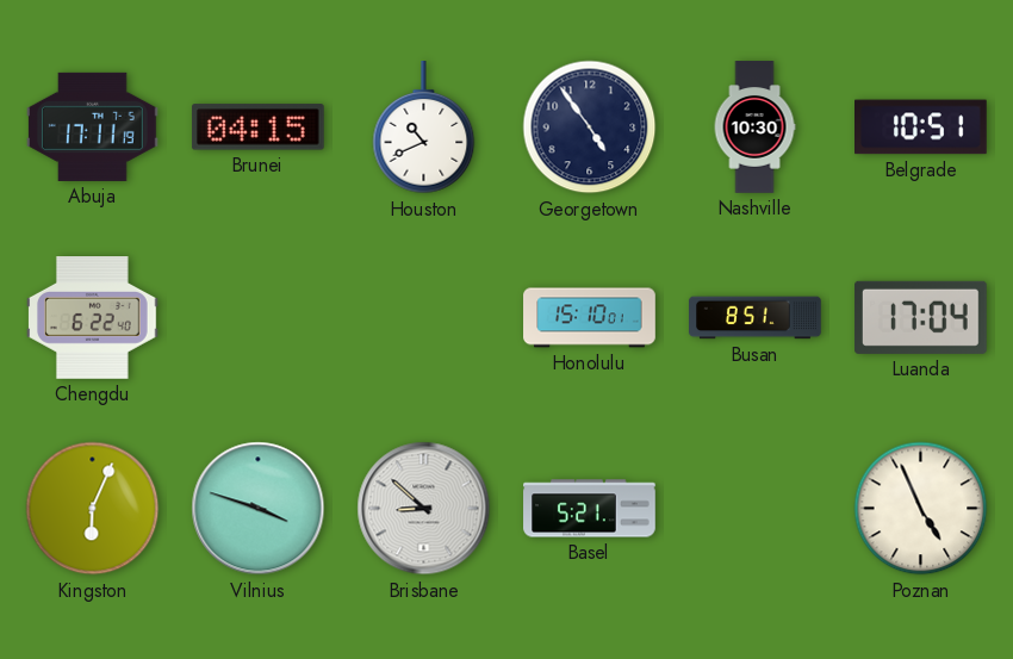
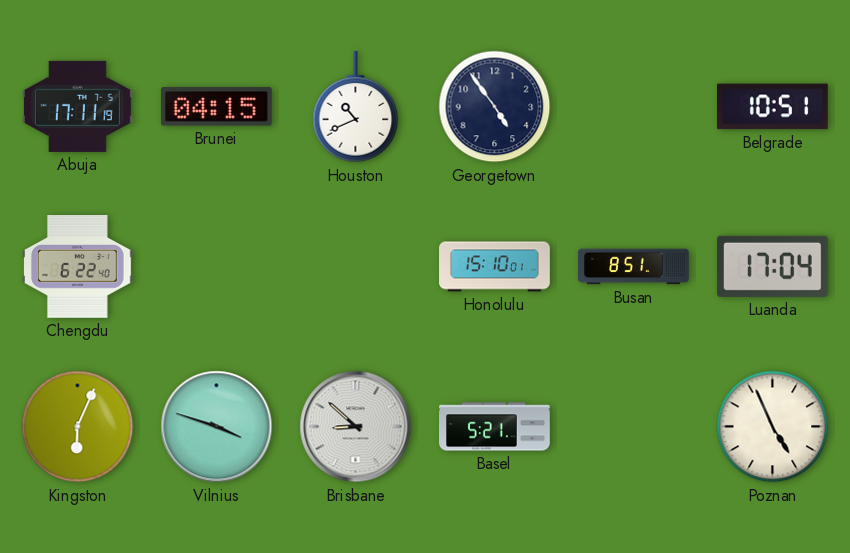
Nashville: 10:30 -> none (754, 128)
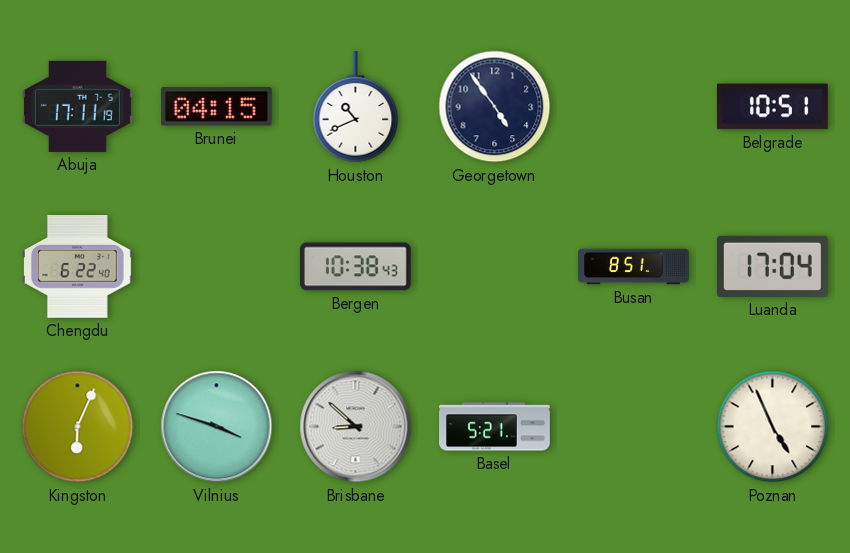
Bergen: none -> 10:38 (355, 267)
Honolulu: 15:10 -> none (495, 267)
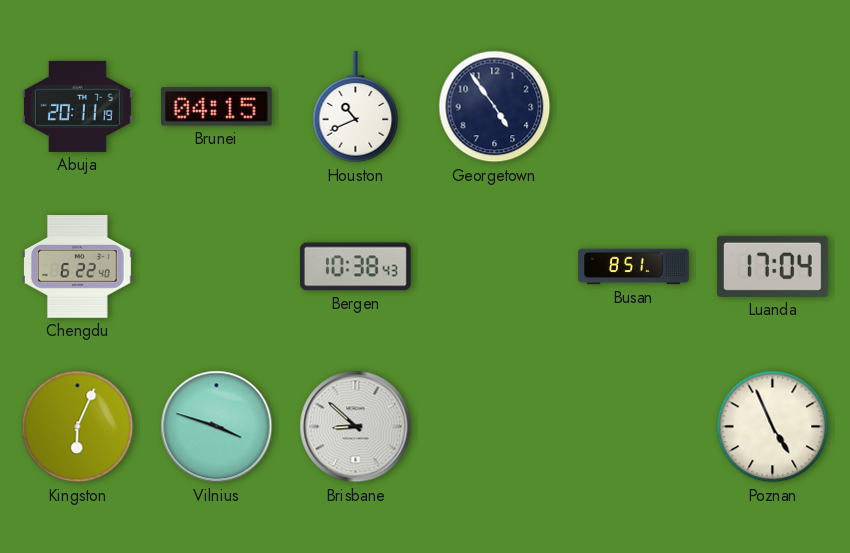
Abuja: 17:11 -> 20:11 (78, 106)
Belgrade: 10:51 -> none (773, 107)
Basel: 5:21 -> none (495, 427)
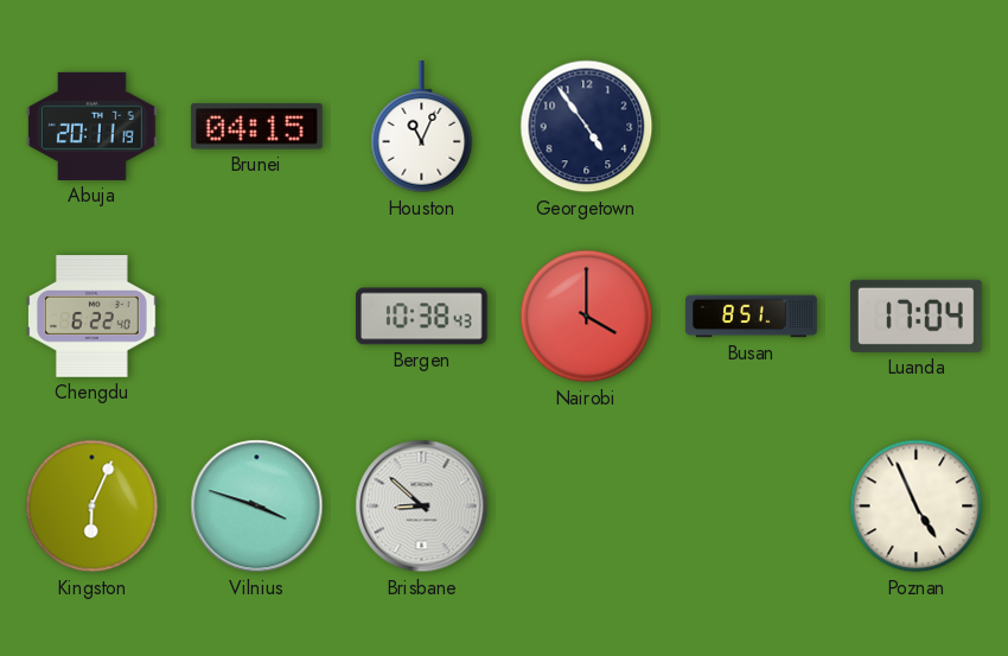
Houston: 10:41 -> 11:04 (422, 128)
Nairobi: none -> 4:00 (587, 317)
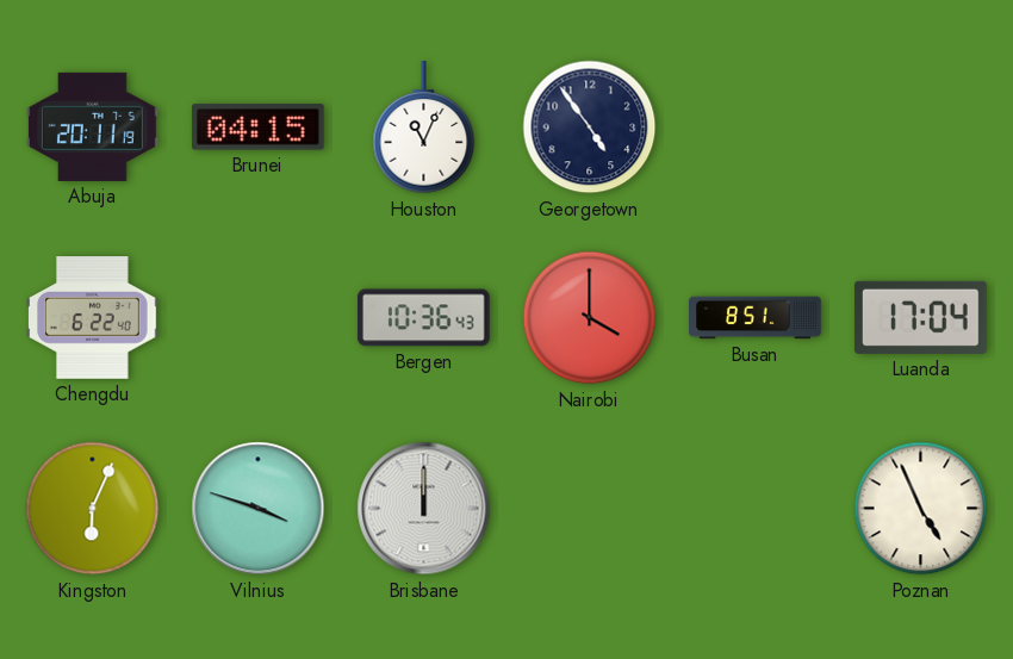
Bergen: 10:38 -> 10:36 (423, 318)
Brisbane: 8:52 -> 12:00 (424, 509)
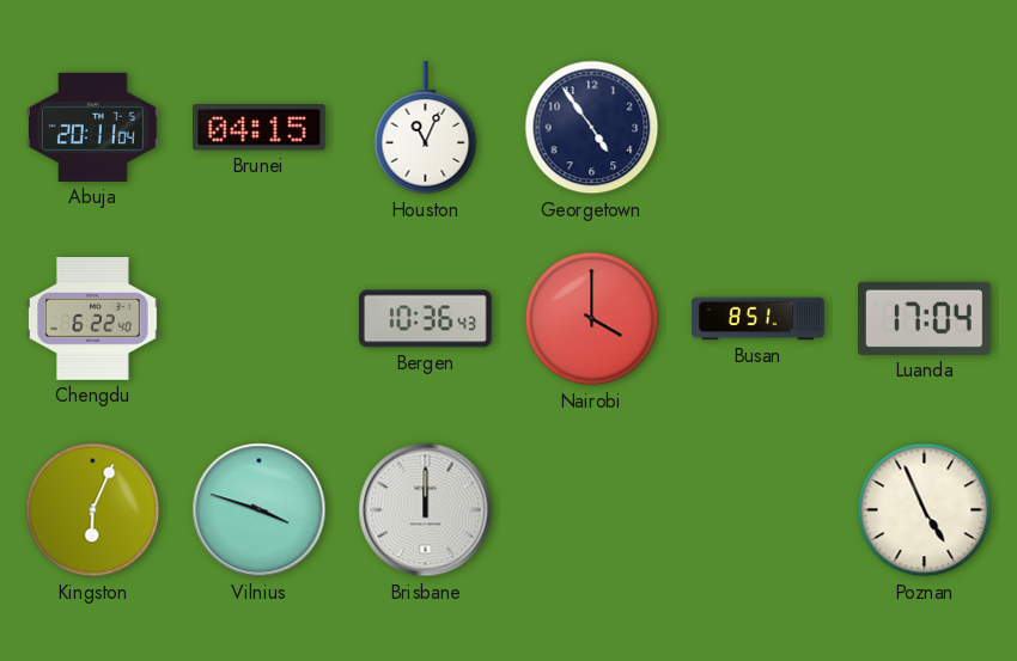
Abuja: 20:11:19 -> 20:11:04 (93, 127)
